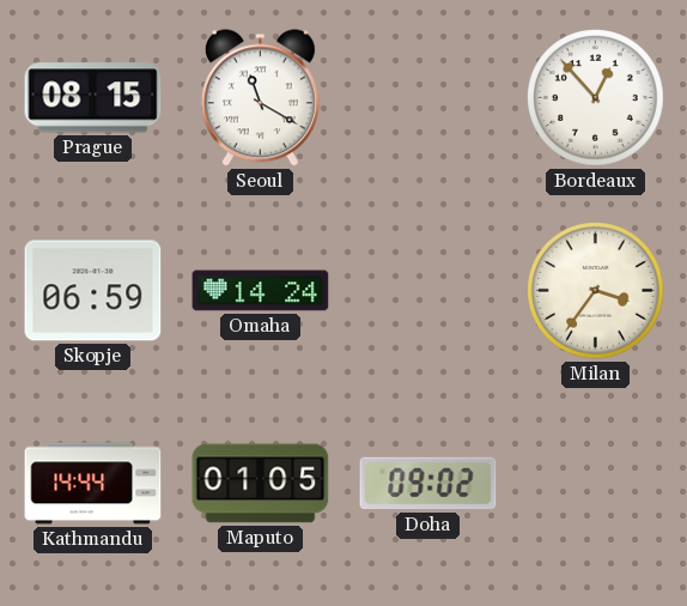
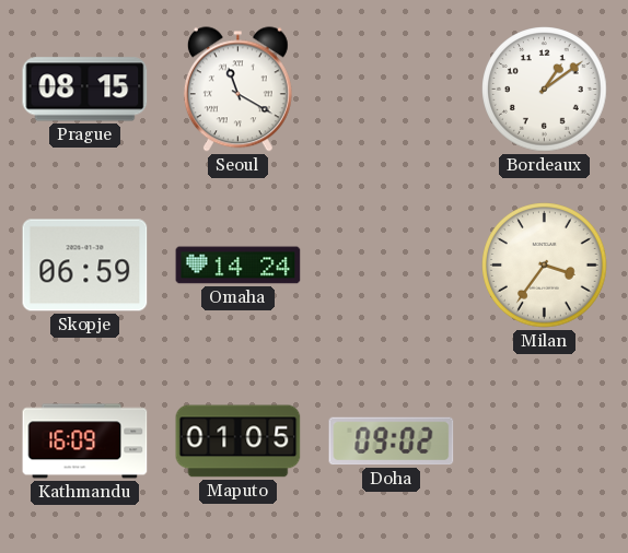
Bordeaux: 12:53 -> 1:09 (545, 90)
Kathmandu: 14:44 -> 16:09 (85, 442)
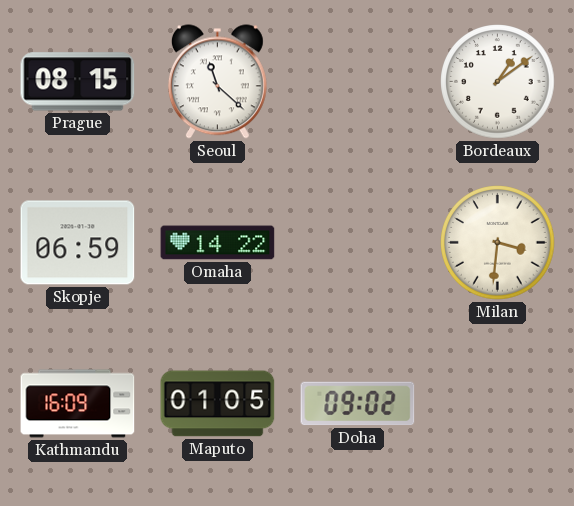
Seoul: 11:20 -> 11:22 (217, 82)
Omaha: 14:24 -> 14:22 (218, 243)
Milan: 3:36 -> 3:31 (498, 243)
